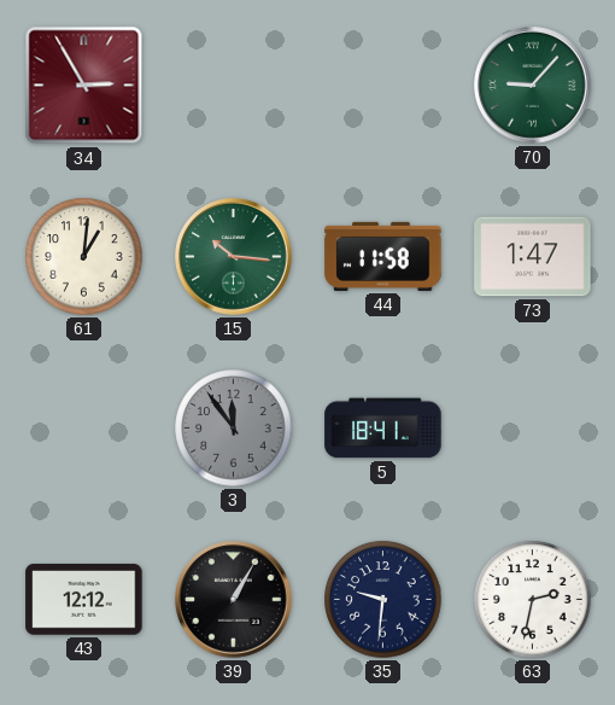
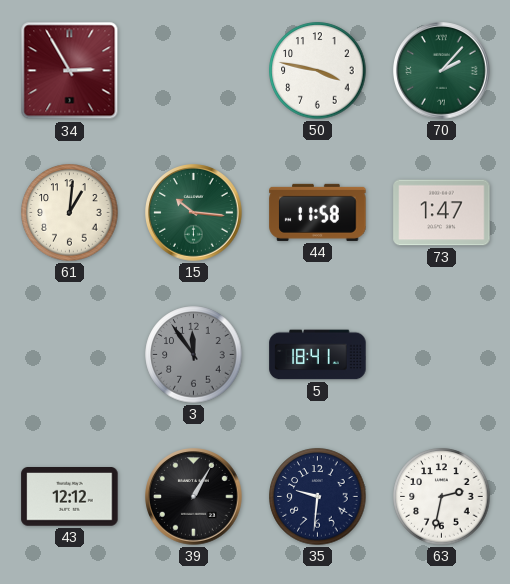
50: none -> 3:47 (318, 71)
70: 9:07 -> 2:07 (442, 71)
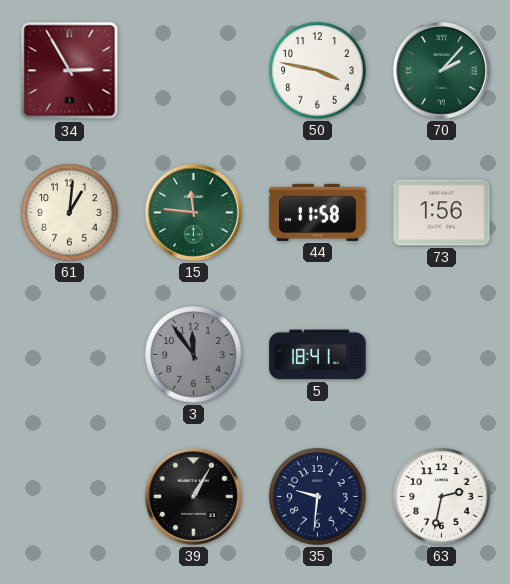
15: 10:16 -> 11:46 (194, 213)
73: 1:47 -> 1:56 (442, 213)
43: 12:12 -> none (70, 497)
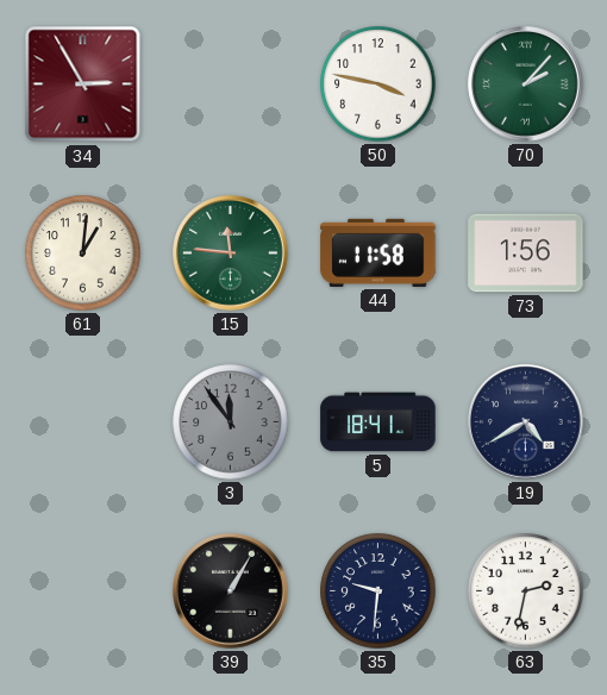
19: none -> 4:40 (526, 422)
